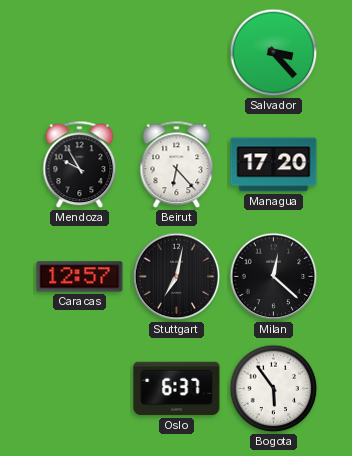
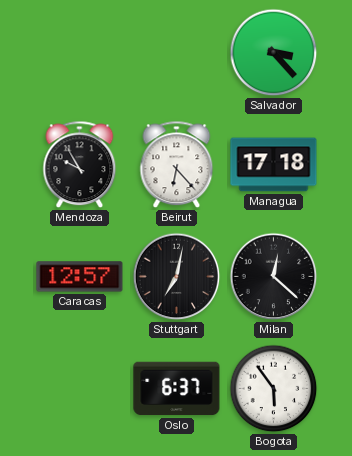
Managua: 17:20 -> 17:18 (274, 165)
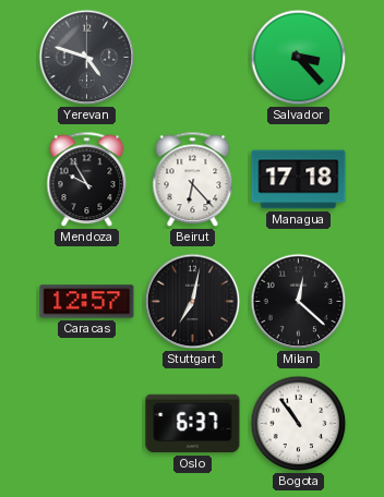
Yerevan: none -> 4:48 (87, 58)
Bogota: 5:54 -> 10:54 (299, 424)
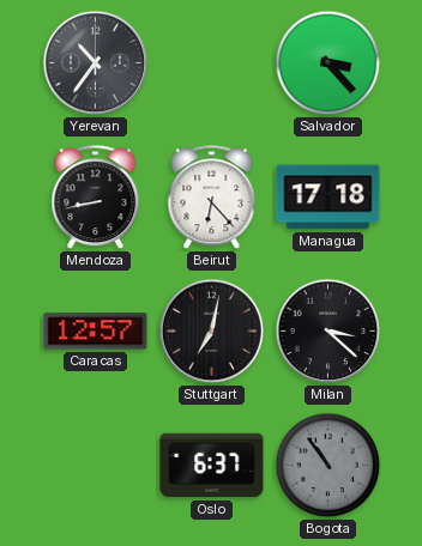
Yerevan: 4:48 -> 10:36 (96, 63)
Mendoza: 9:55 -> 8:43 (96, 198)
Milan: 12:22 -> 3:22 (328, 332)
Bogota dial: white -> grey (328, 466)
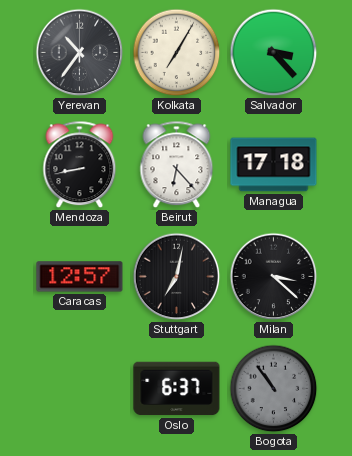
Kolkata: none -> 7:05 (177, 53)
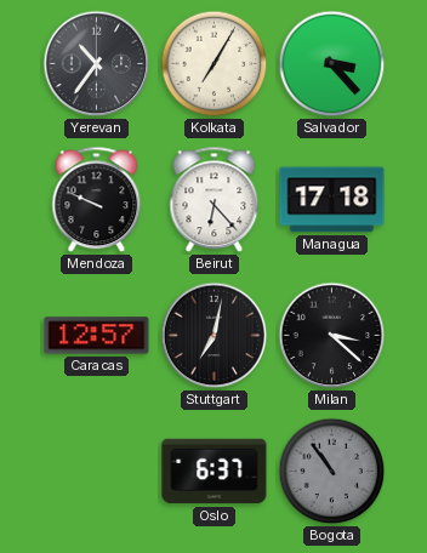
Mendoza: 8:43 -> 9:49 (97, 200)
